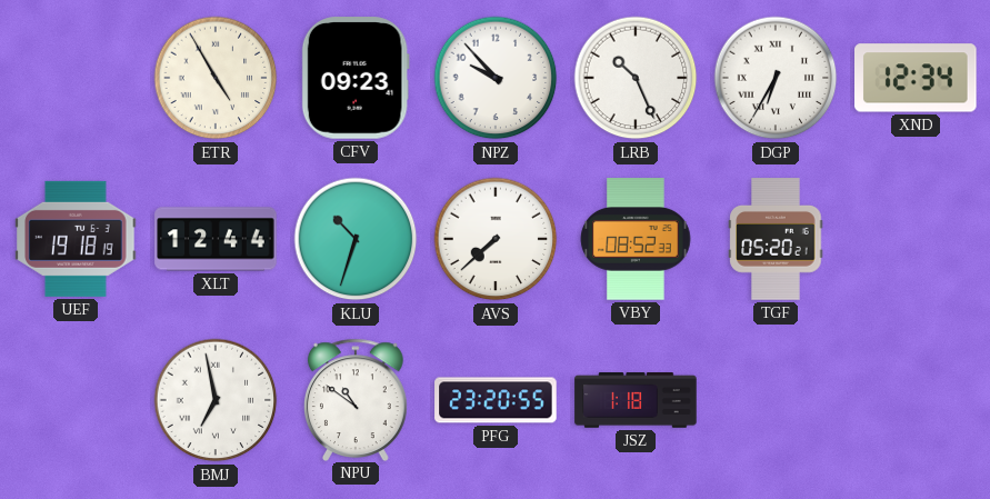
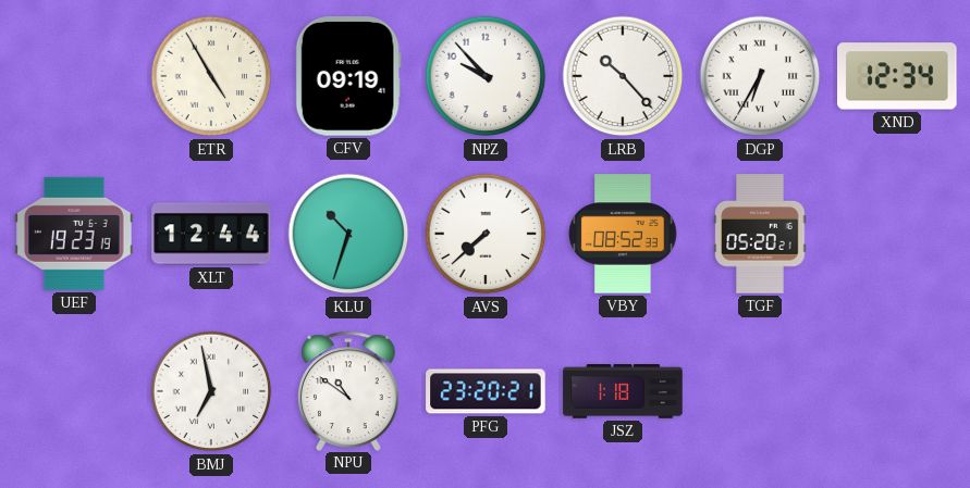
CFV: 09:23 -> 09:19 (348, 76)
LRB: 10:26 -> 10:23 (623, 76)
UEF: 19:18 -> 19:23 (74, 234)
PFG: 23:20:55 -> 23:20:21 (486, 391)
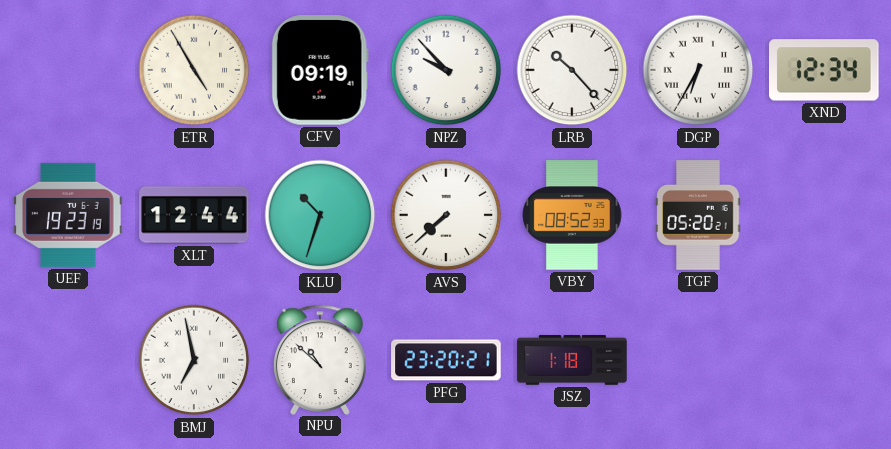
NPU: 10:51 -> 10:52 (320, 359)
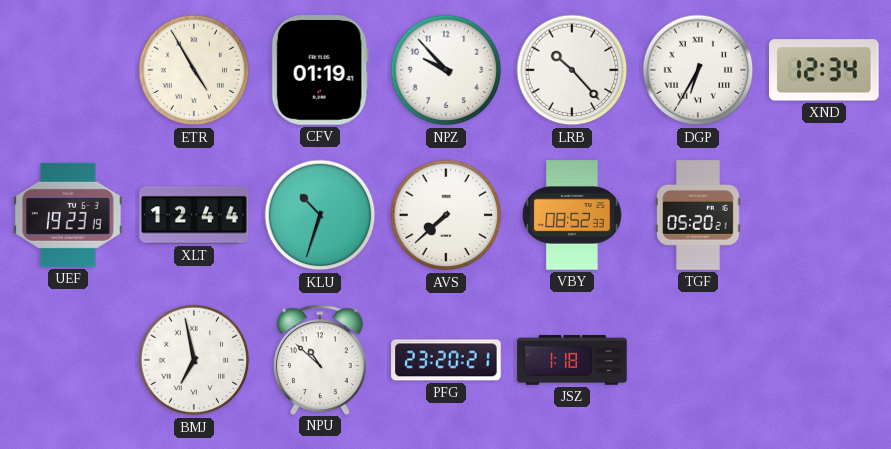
CFV: 09:19 -> 01:19 (320, 70)
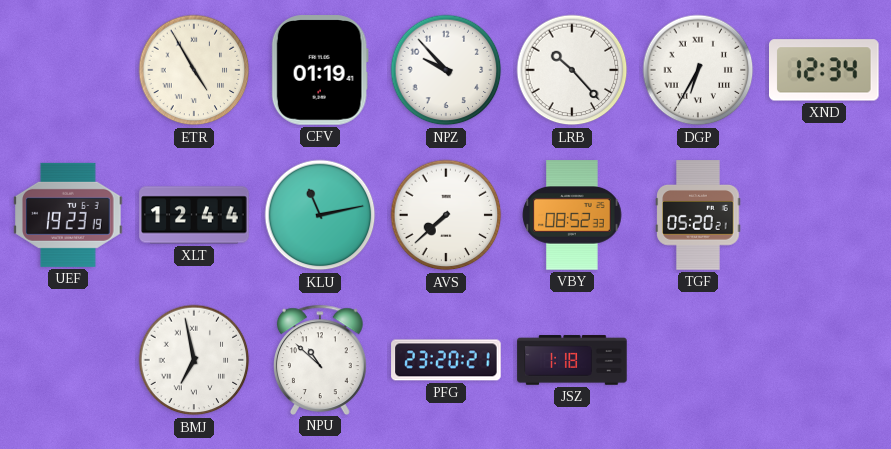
KLU: 10:33 -> 11:13 (320, 215)
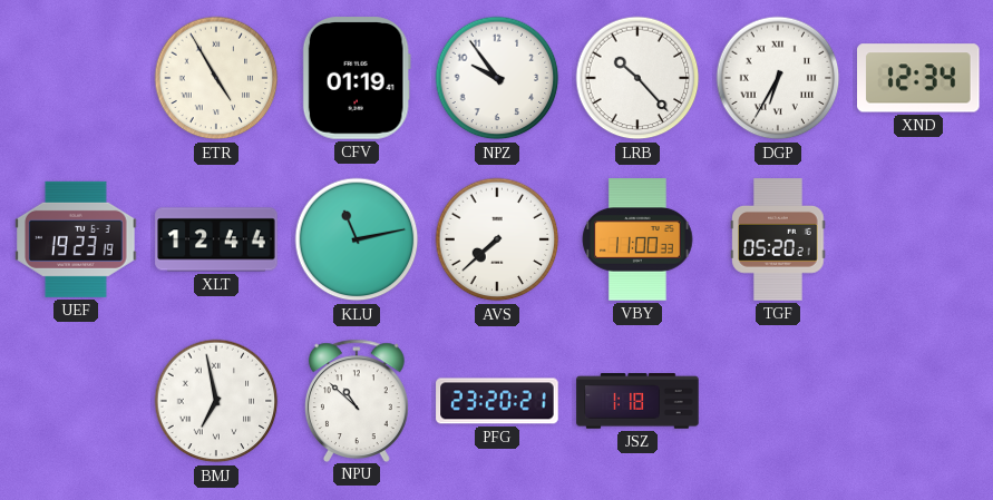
NPZ: 9:53 -> 9:54 (497, 78)
VBY: 08:52 -> 11:00 (637, 239)
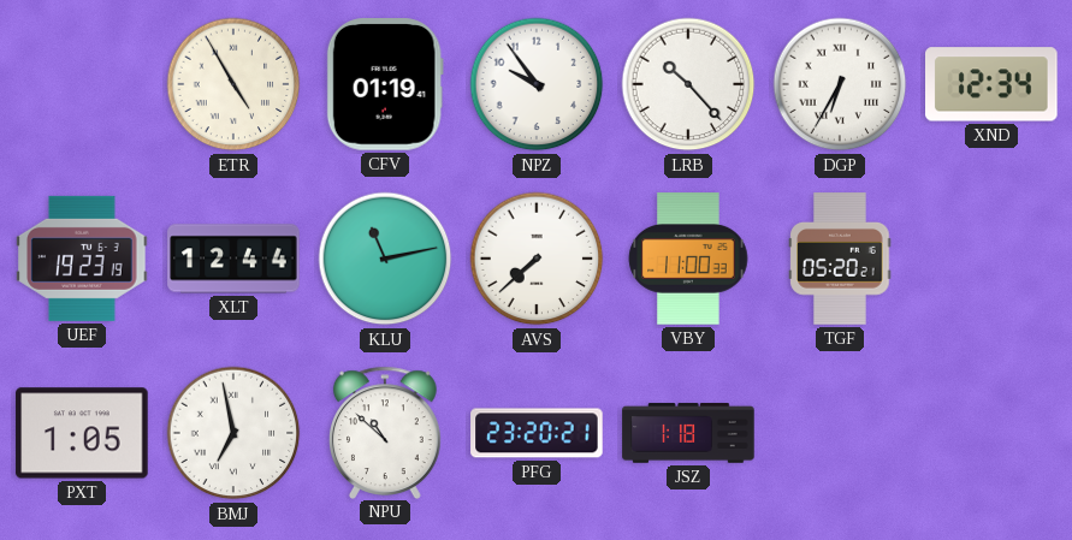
PXT: none -> 1:05 (82, 433)
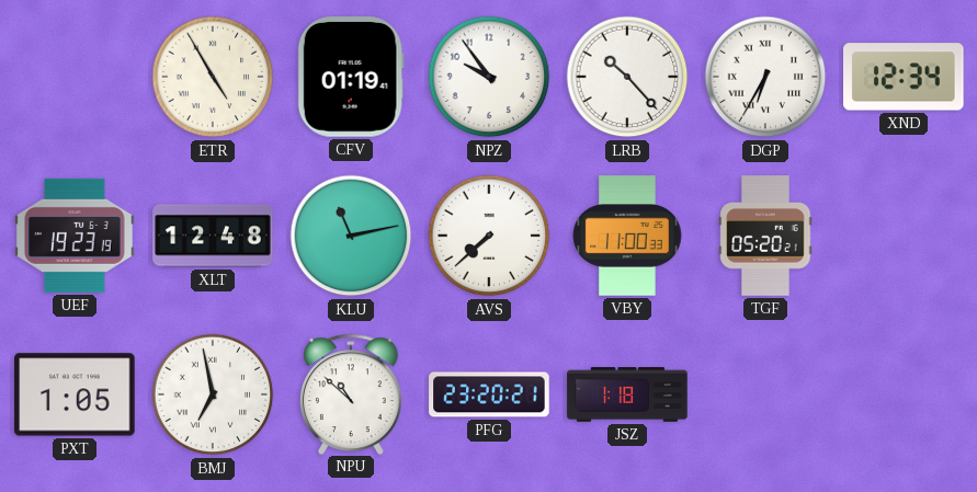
XLT: 12:44 -> 12:48 (213, 236)
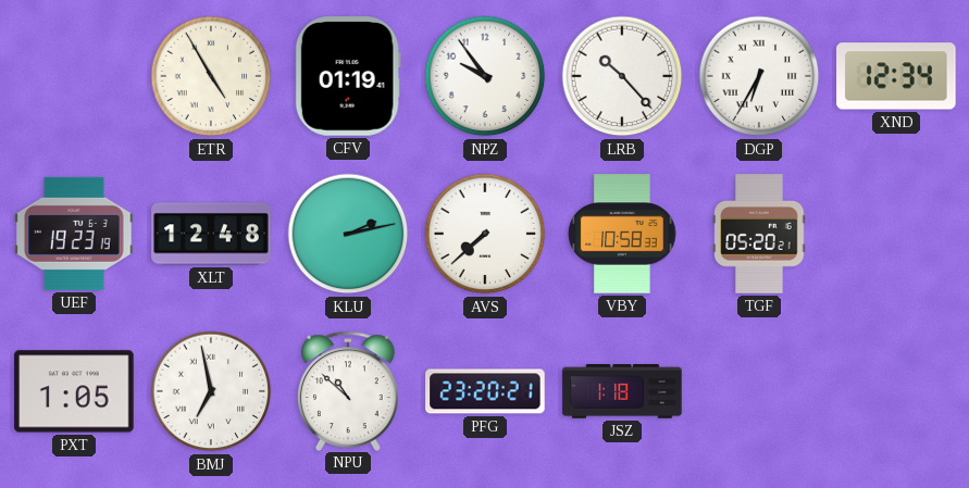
KLU: 11:13 -> 2:13 (348, 234)
VBY: 11:00 -> 10:58 (622, 234)
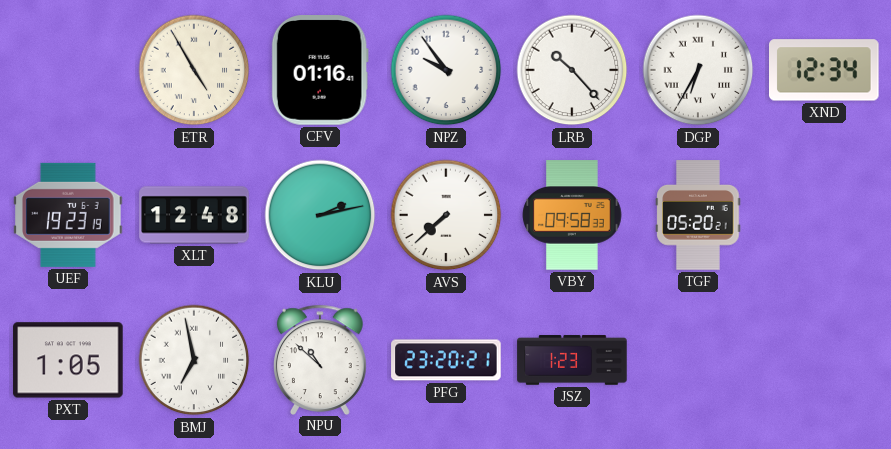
CFV: 01:19 -> 01:16 (320, 70)
VBY: 10:58 -> 09:58 (572, 215)
JSZ: 1:18 -> 1:23 (572, 360)
